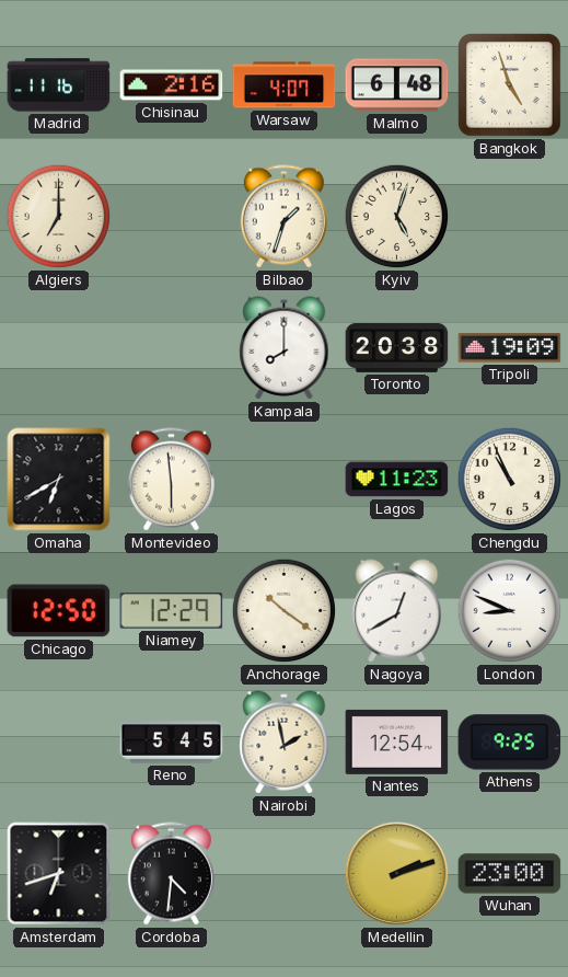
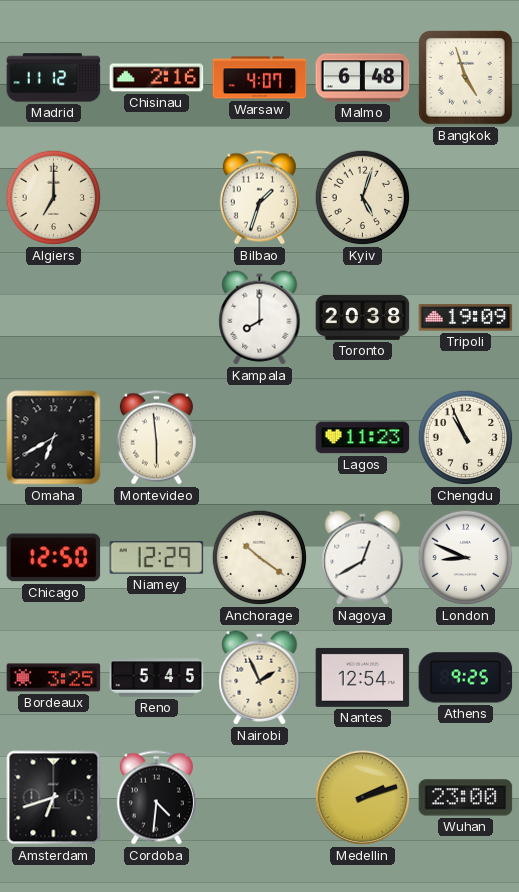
Madrid: 11:16 -> 11:12 (54, 78)
Bordeaux: none -> 3:25 (54, 678)
Nairobi: 1:58 -> 1:56 (260, 678)
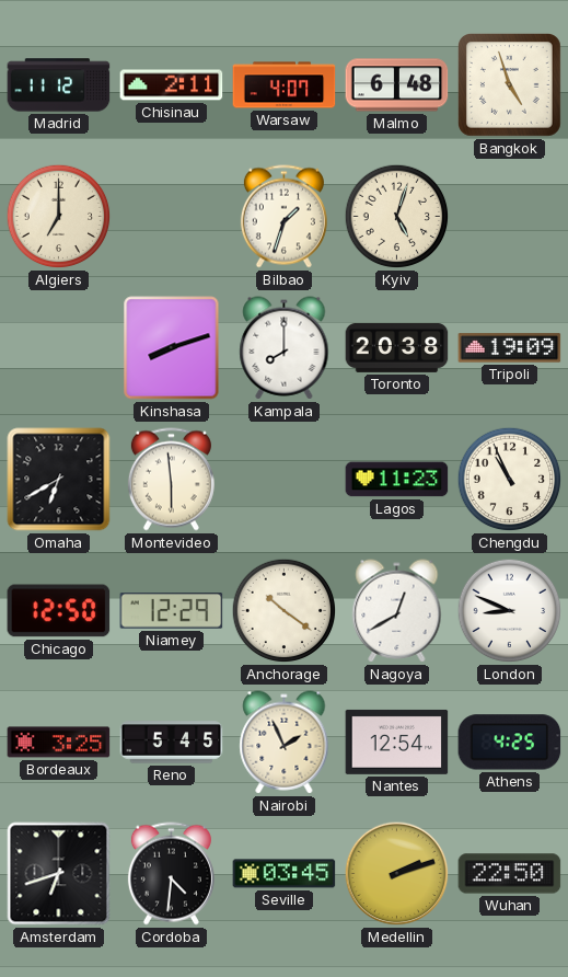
Chisinau: 2:16 -> 2:11 (172, 85)
Kinshasa: none -> 8:12 (172, 348)
Athens: 9:25 -> 4:25 (510, 743)
Seville: none -> 03:45 (285, 874)
Wuhan: 23:00 -> 22:50 (510, 874)
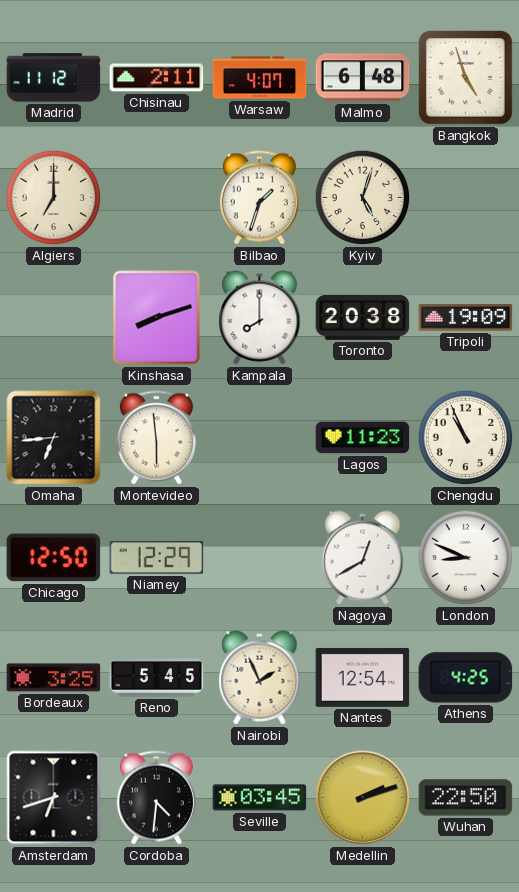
Omaha: 6:40 -> 6:44 (54, 438)
Anchorage: 10:21 -> none (285, 611)
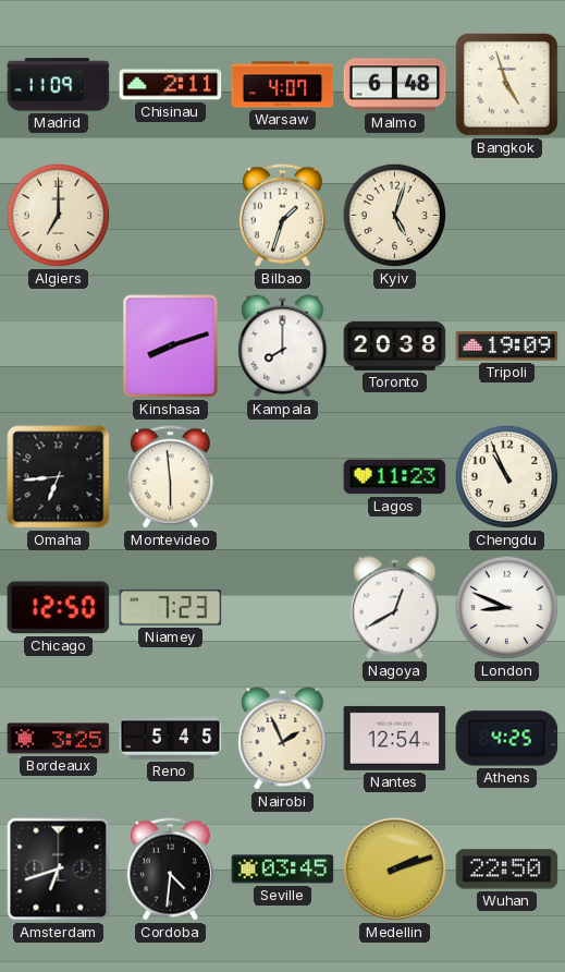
Madrid: 11:12 -> 11:09 (59, 85)
Niamey: 12:29 -> 7:23 (171, 608)
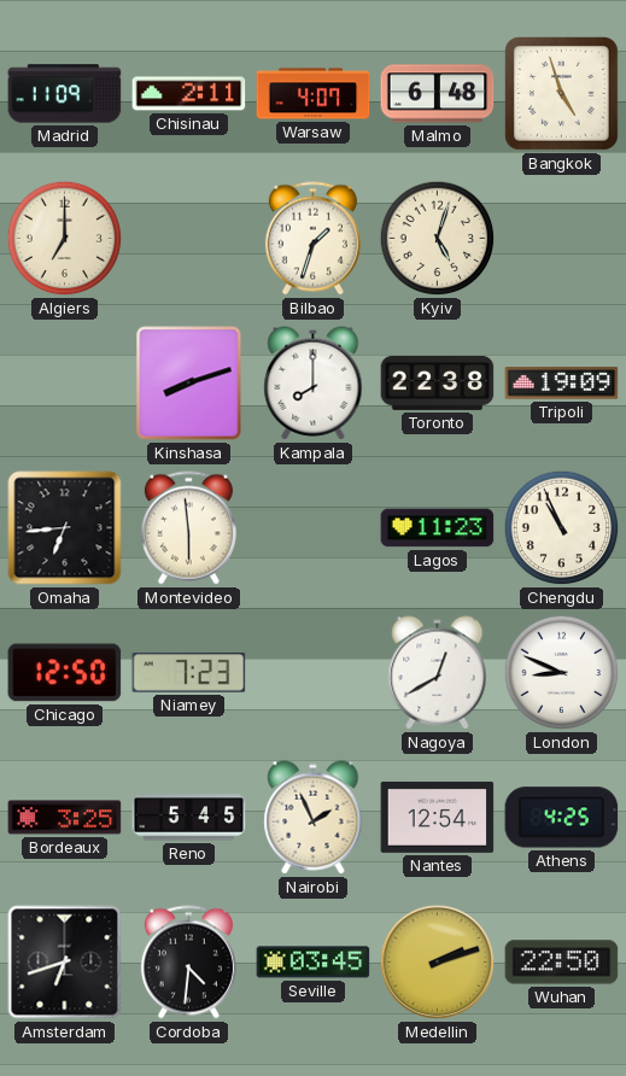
Toronto: 20:38 -> 22:38 (438, 382)
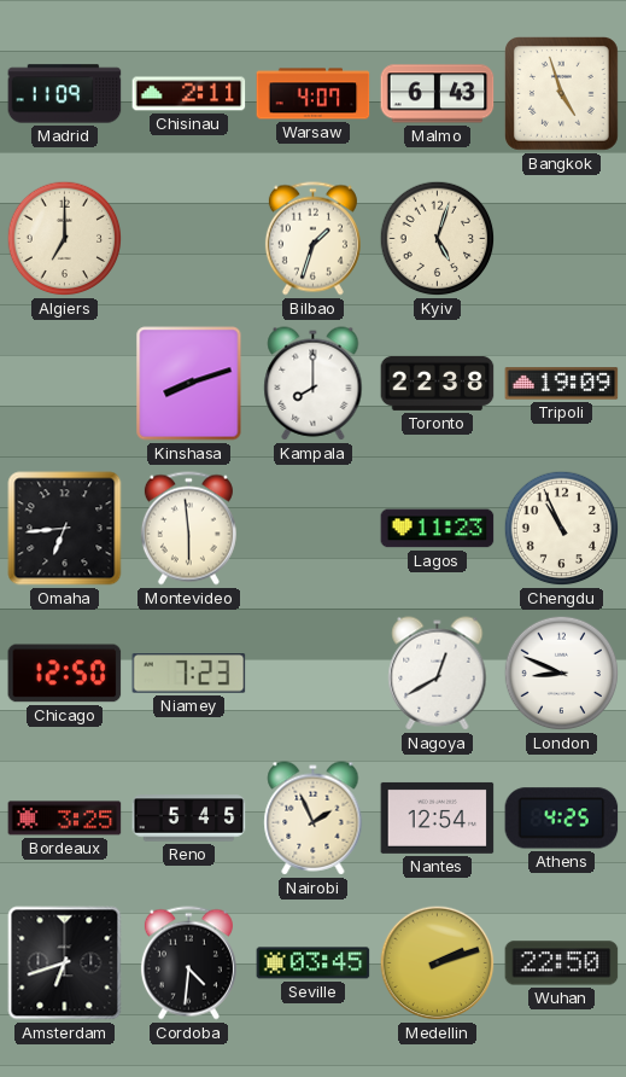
Malmo: 6:48 -> 6:43 (438, 94)
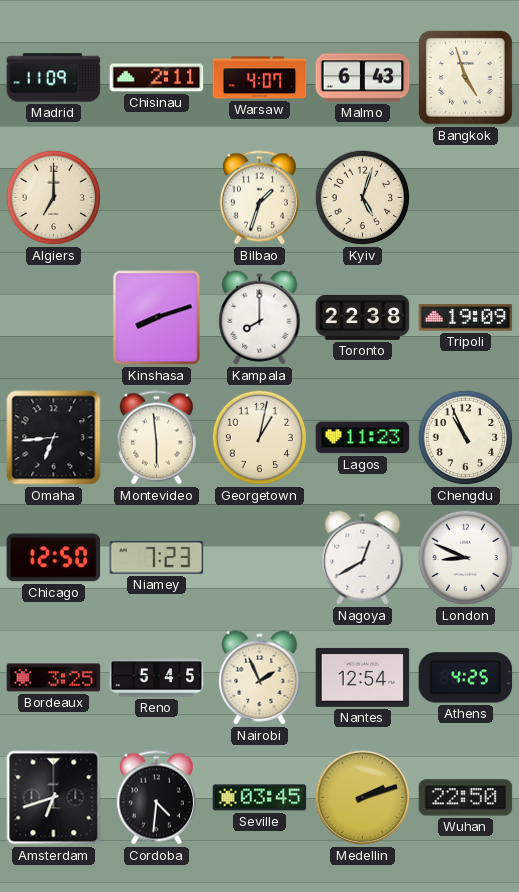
Georgetown: none -> 1:02 (260, 438)
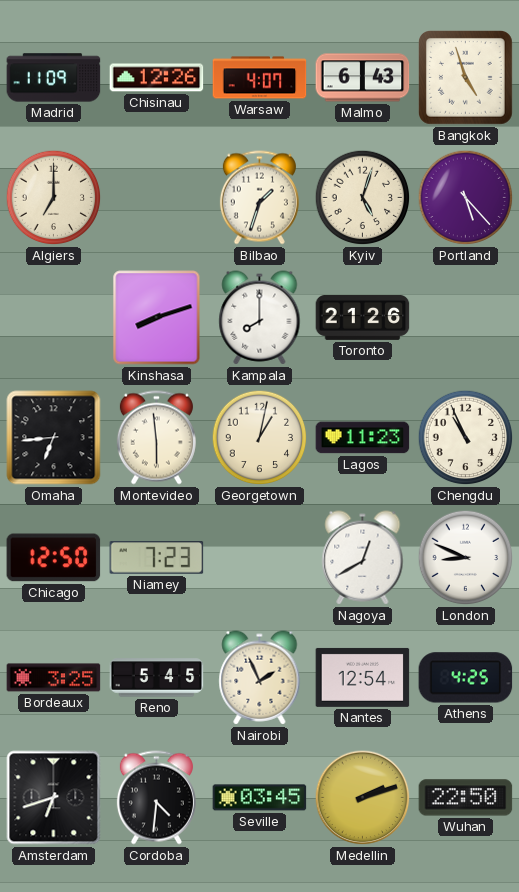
Chisinau: 2:11 -> 12:26 (157, 78)
Portland: none -> 5:23 (466, 198)
Toronto: 22:38 -> 21:26 (363, 317)
Tripoli: 19:09 -> none (466, 318)
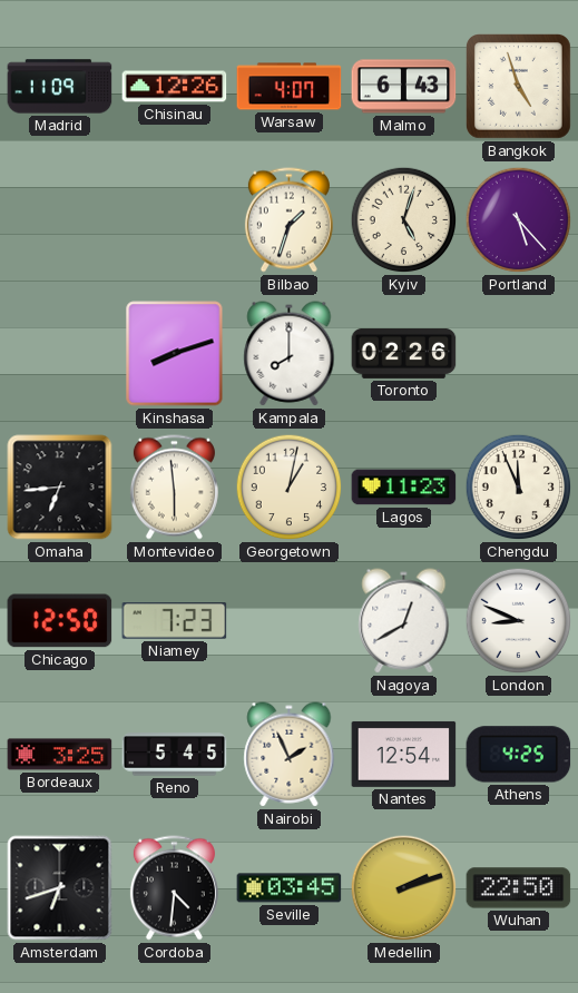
Algiers: 7:00 -> none (54, 198)
Toronto: 21:26 -> 02:26 (404, 353)
Chengdu: 10:56 -> 11:56 (519, 488)
